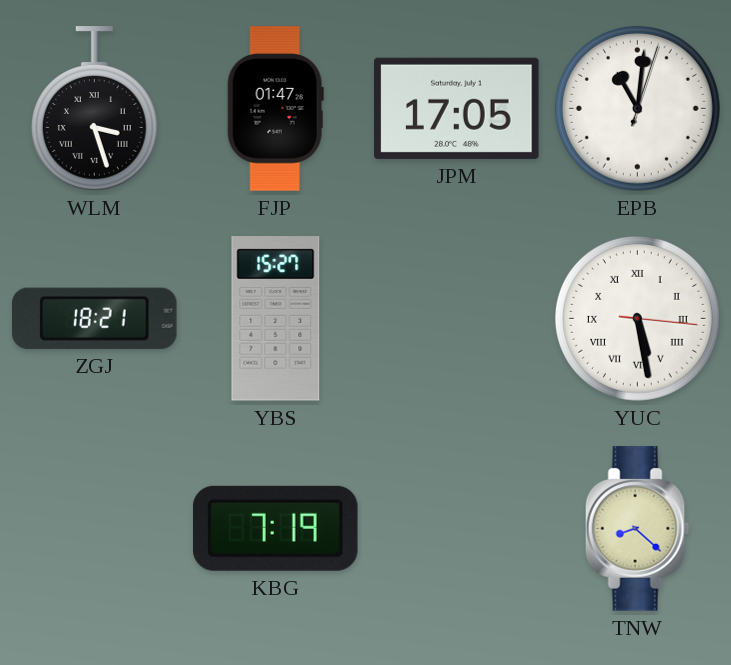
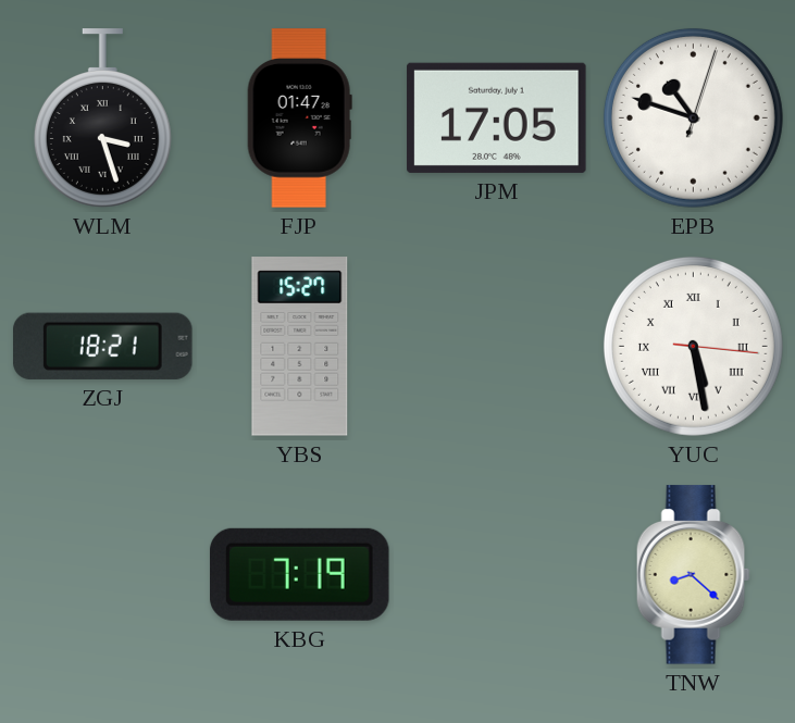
EPB: 11:01 -> 10:48 (693, 117)
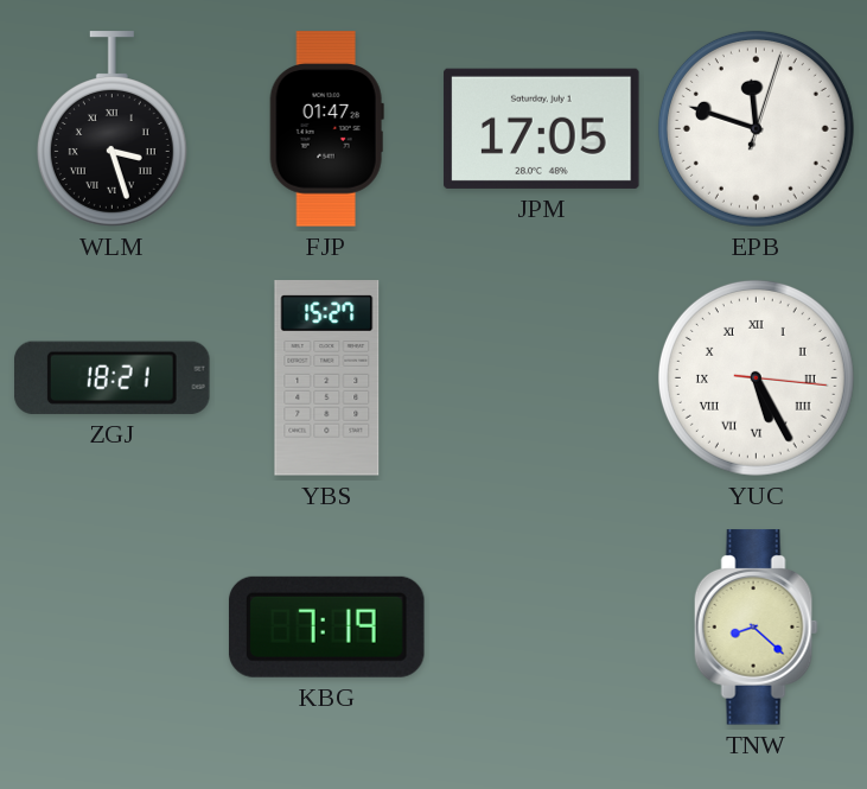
EPB: 10:48 -> 11:48 (756, 128)
YUC: 5:28 -> 5:25 (756, 377)
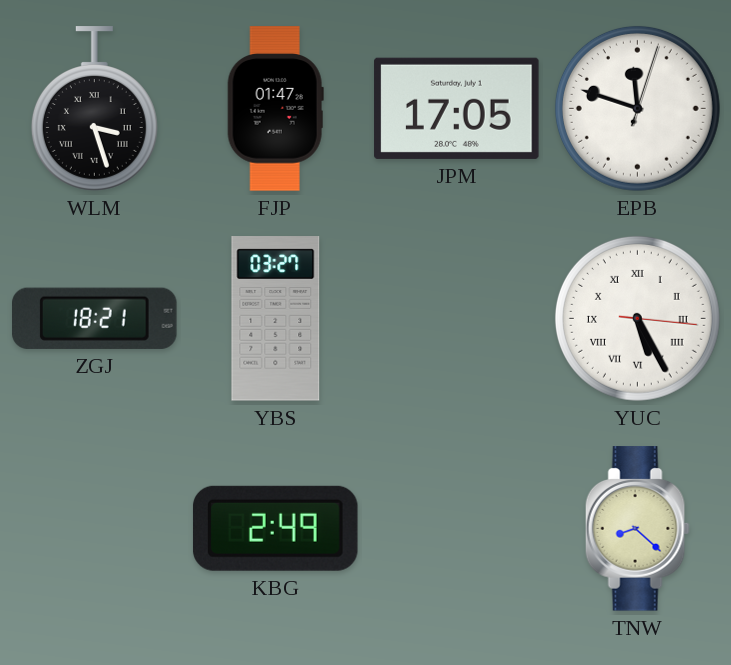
YBS: 15:27 -> 03:27 (276, 319)
KBG: 7:19 -> 2:49 (275, 528)
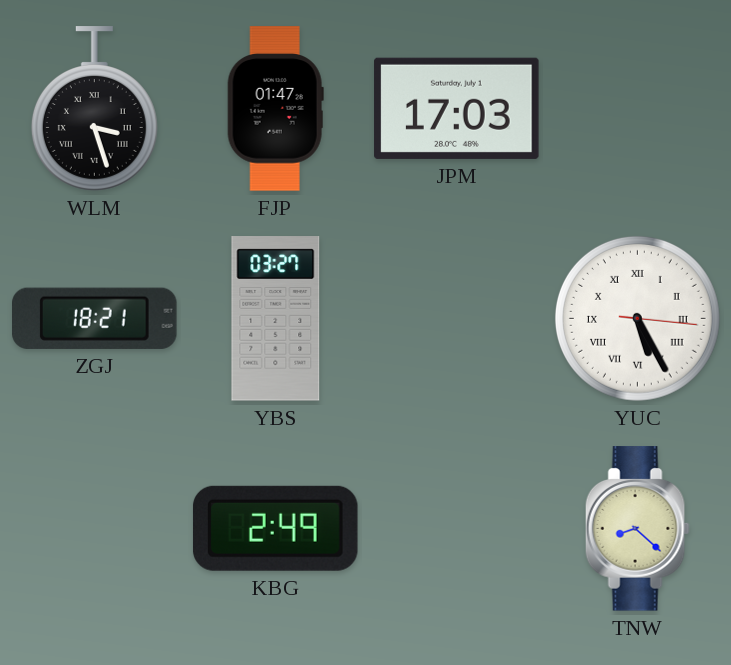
JPM: 17:05 -> 17:03 (457, 108)
EPB: 11:48 -> none (637, 108)
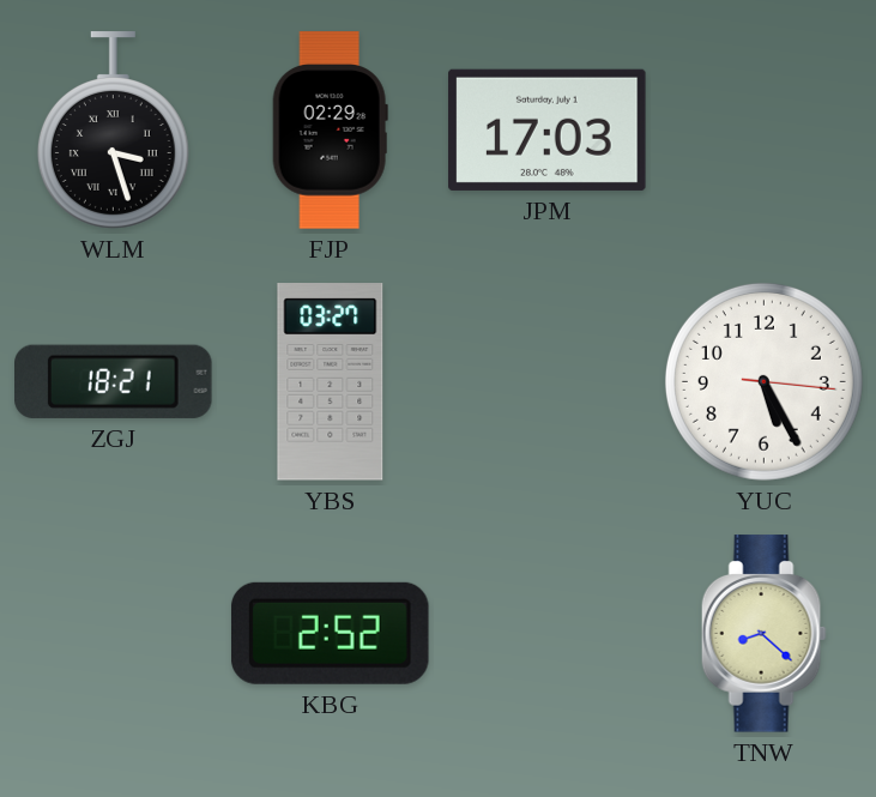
FJP: 01:47 -> 02:29 (330, 131)
YUC numerals: Roman -> Arabic (763, 381)
KBG: 2:49 -> 2:52 (330, 633)
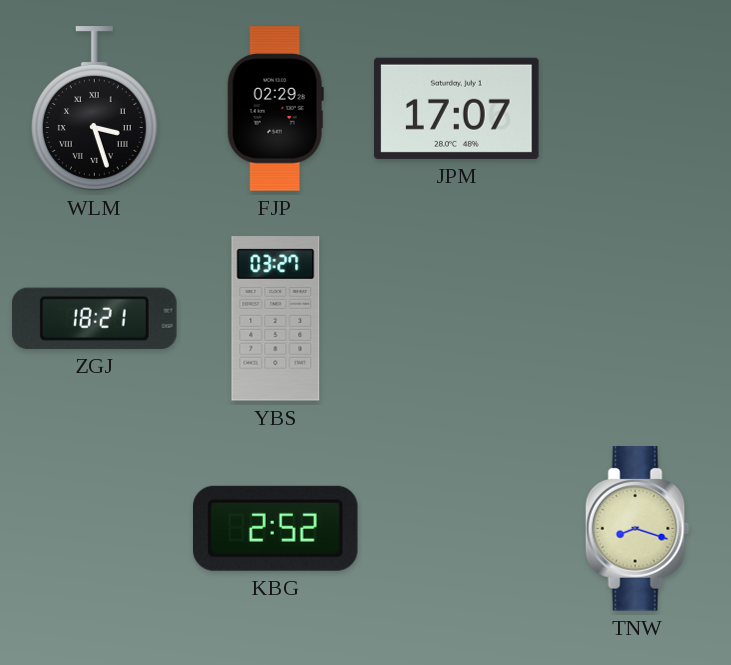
JPM: 17:03 -> 17:07 (457, 108)
YUC: 5:25 -> none (763, 381)
TNW: 8:22 -> 8:18 (637, 529)
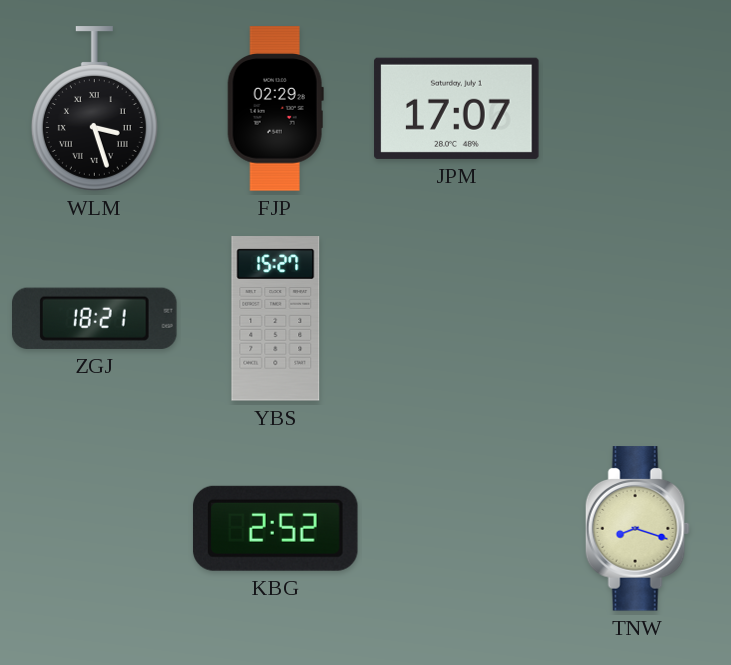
YBS: 03:27 -> 15:27 (276, 319)
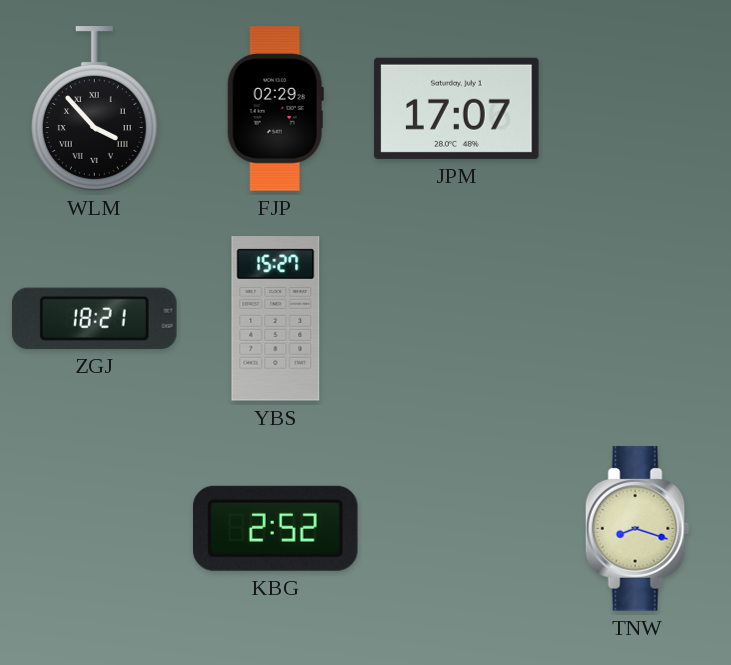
WLM: 3:27 -> 3:53 (94, 109)
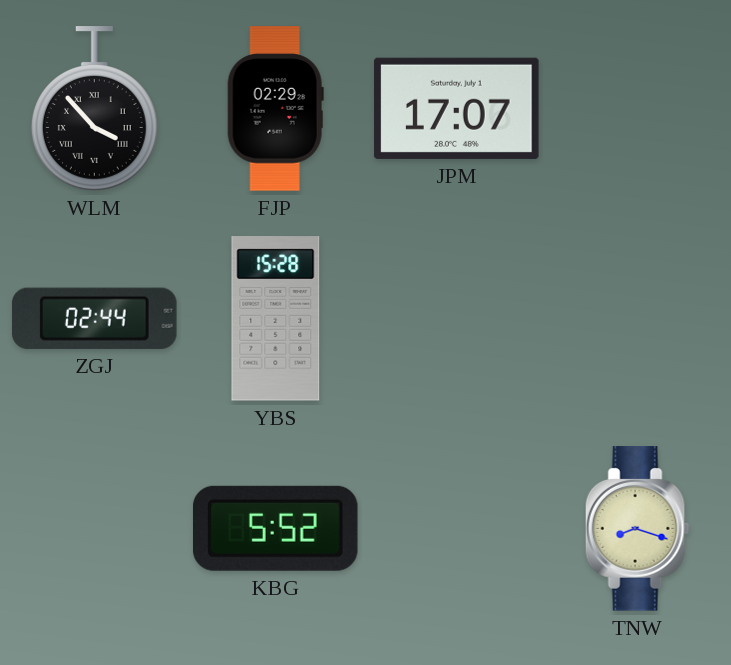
ZGJ: 18:21 -> 02:44 (95, 318)
YBS: 15:27 -> 15:28 (276, 319)
KBG: 2:52 -> 5:52 (275, 528)
